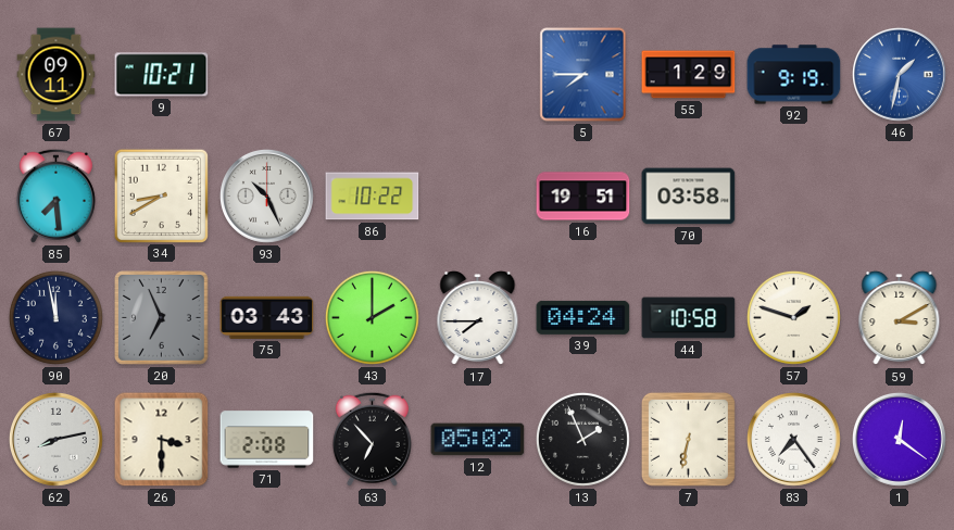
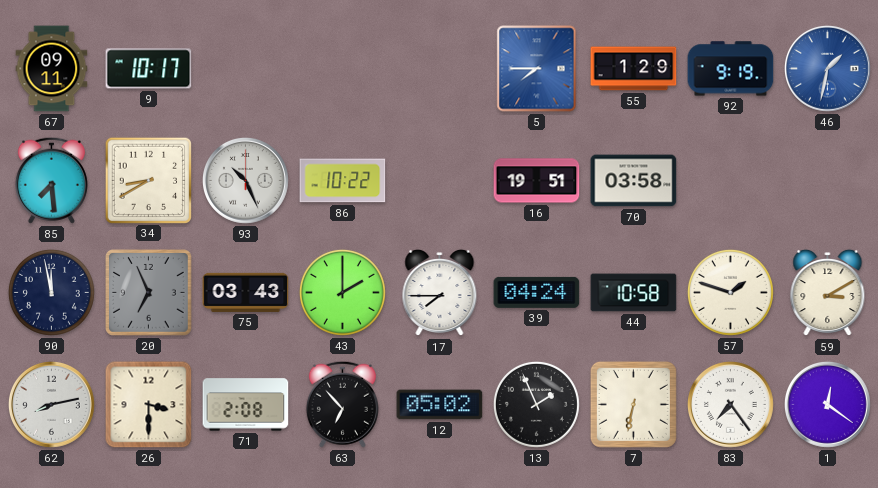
9: 10:21 -> 10:17 (149, 69)
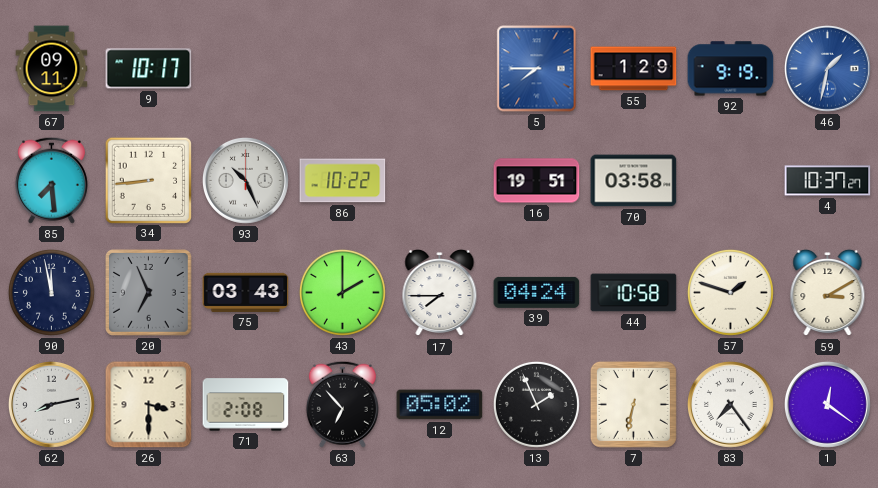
34: 8:40 -> 8:44 (148, 180)
4: none -> 10:37 (828, 181)
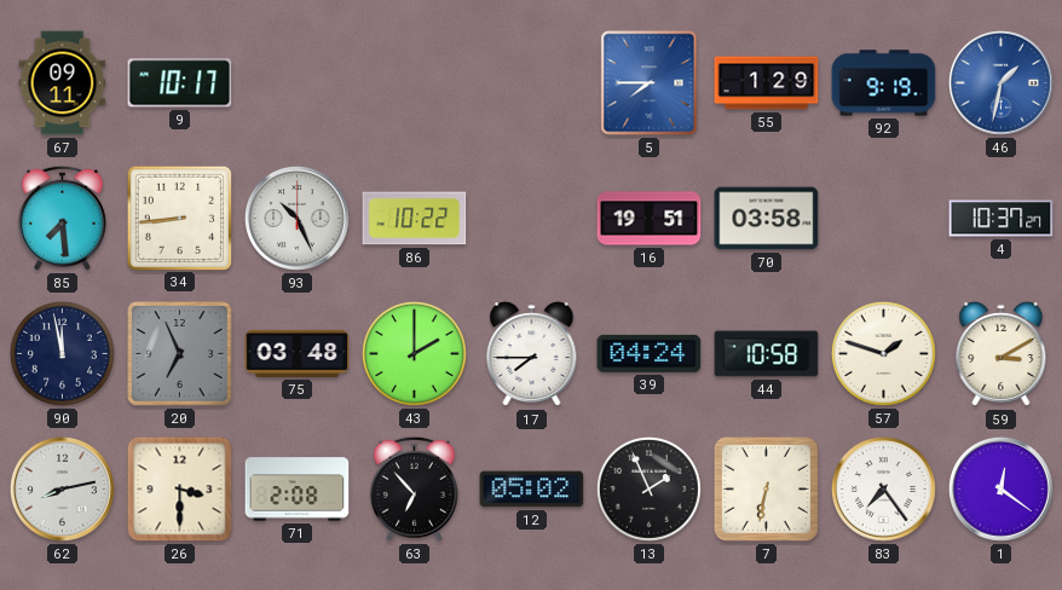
75: 03:43 -> 03:48 (298, 353)
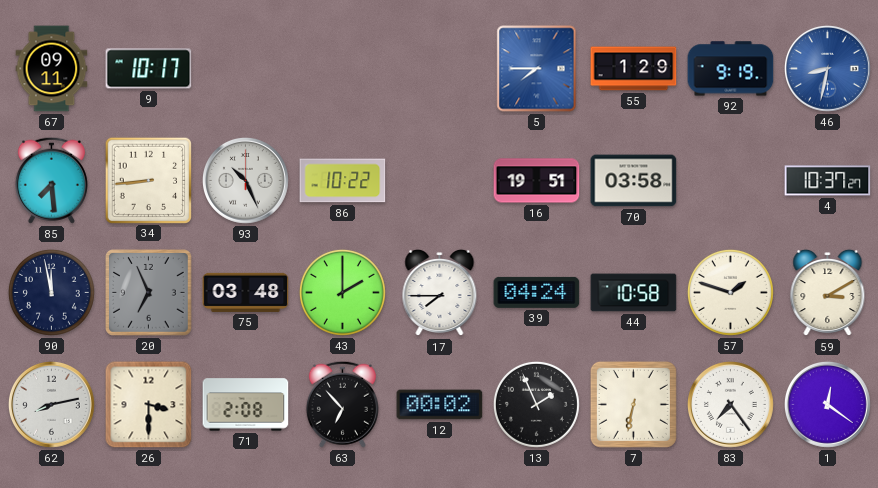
46: 1:32 -> 8:32 (828, 69)
12: 05:02 -> 00:02 (440, 405)
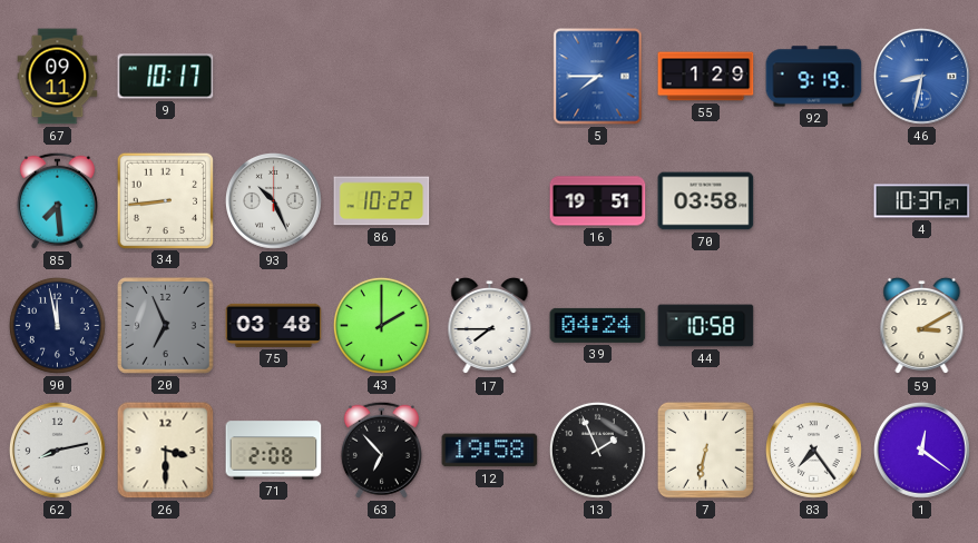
57: 1:48 -> none (730, 292)
12: 00:02 -> 19:58 (490, 451)
